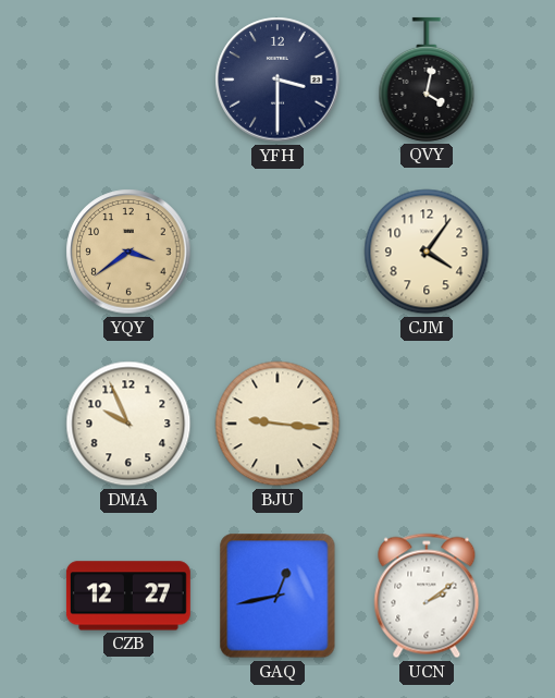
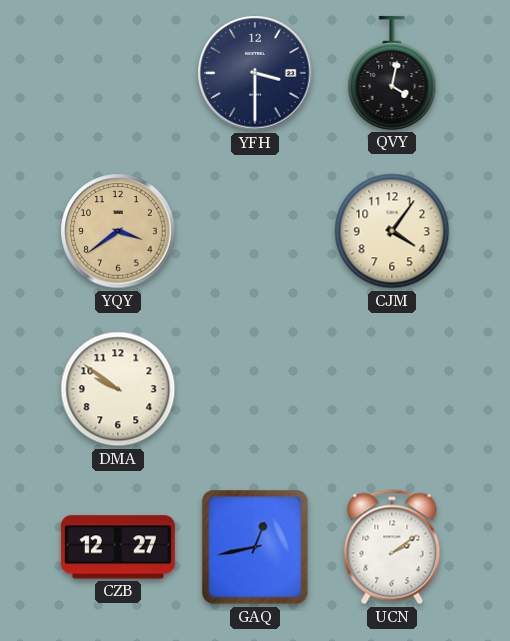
DMA: 9:56 -> 9:51 (118, 389)
BJU: 9:16 -> none (277, 424)
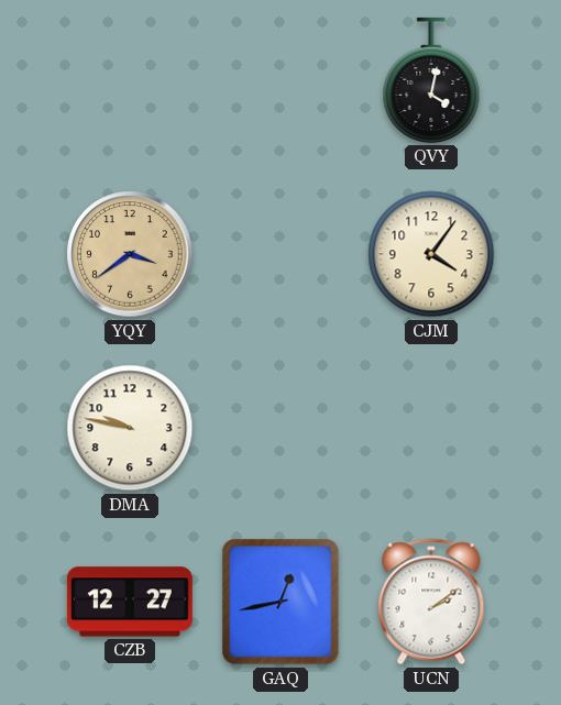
YFH: 3:30 -> none (255, 73)
DMA: 9:51 -> 9:47 (130, 428)
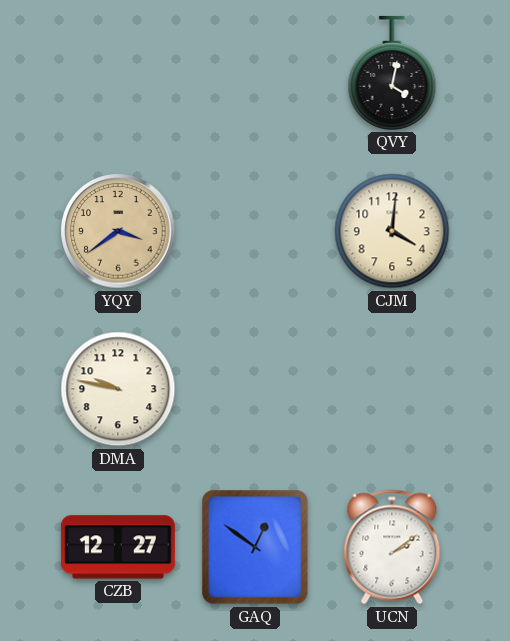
CJM: 4:06 -> 4:01 (392, 231)
GAQ: 12:43 -> 12:51 (255, 547)
